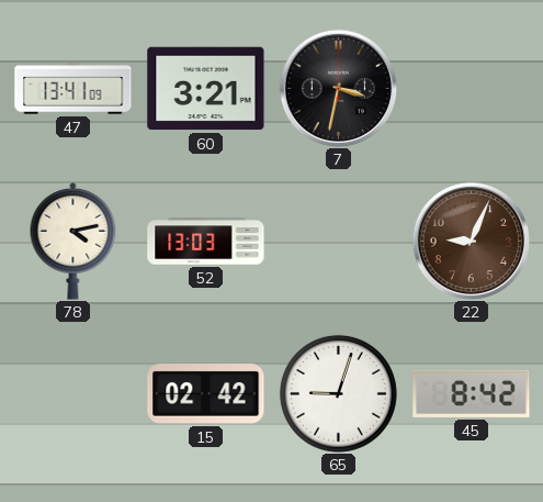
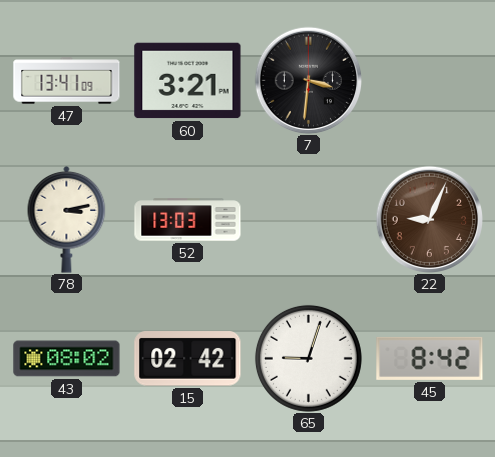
7: 3:32 -> 3:31 (308, 80)
78: 4:13 -> 3:13 (67, 220)
43: none -> 08:02 (67, 359)
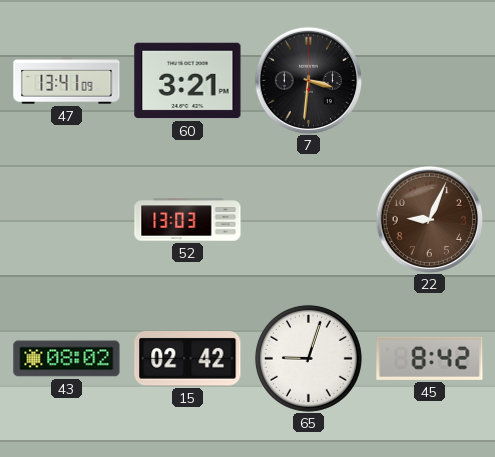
78: 3:13 -> none (67, 220)
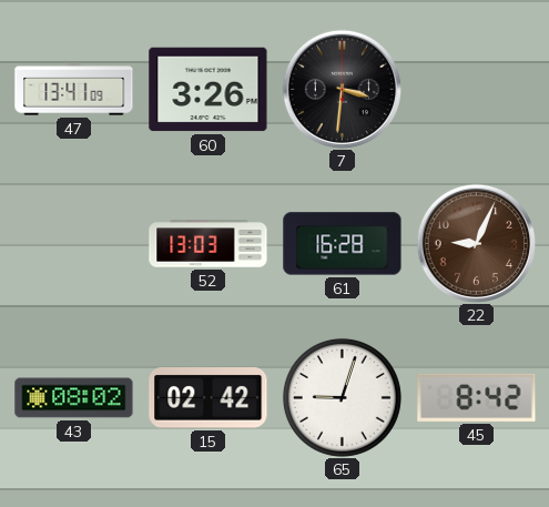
60: 3:21 -> 3:26 (209, 90)
61: none -> 16:28 (343, 244)
